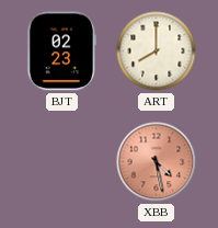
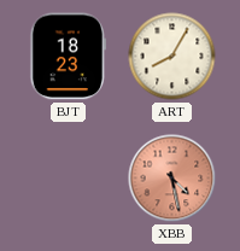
BJT: 02:23 -> 18:23 (68, 57)
ART: 8:00 -> 8:05 (172, 57)
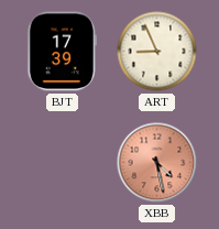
BJT: 18:23 -> 17:39 (62, 52)
ART: 8:05 -> 8:56 (157, 52)
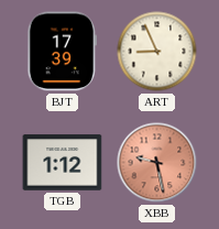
TGB: none -> 1:12 (63, 163)
XBB: 4:28 -> 9:28 (157, 163)
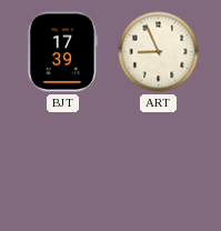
TGB: 1:12 -> none (63, 163)
XBB: 9:28 -> none (157, 163)
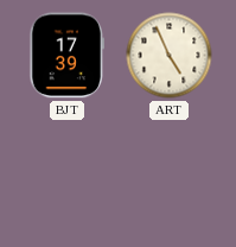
ART: 8:56 -> 4:56 (170, 56)
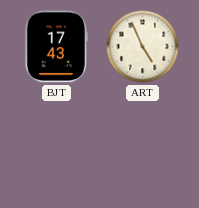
BJT: 17:39 -> 17:43 (56, 47)
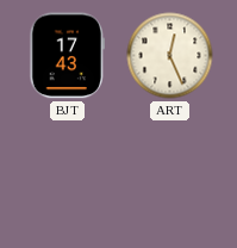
ART: 4:56 -> 12:26 (170, 56)
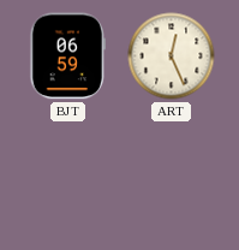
BJT: 17:43 -> 06:59 (67, 56)
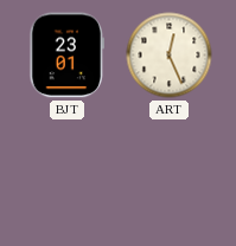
BJT: 06:59 -> 23:01 (66, 56)
